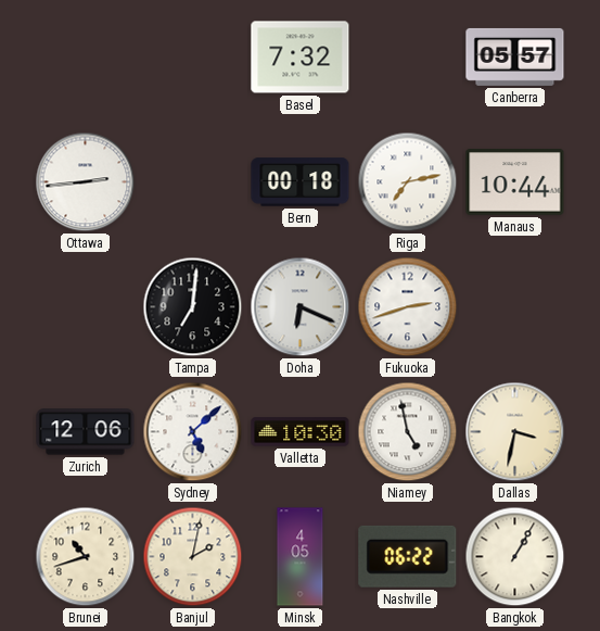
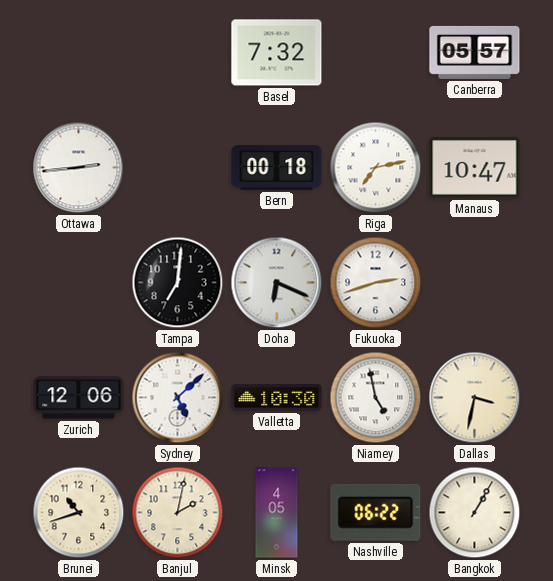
Manaus: 10:44 -> 10:47 (475, 168)
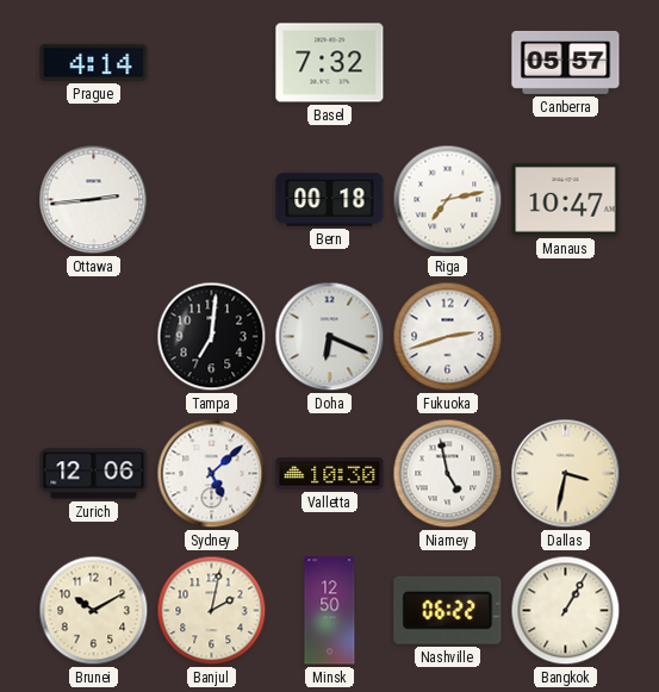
Prague: none -> 4:14 (94, 62)
Brunei: 10:42 -> 10:10 (94, 611)
Minsk: 4:05 -> 12:50 (330, 611)
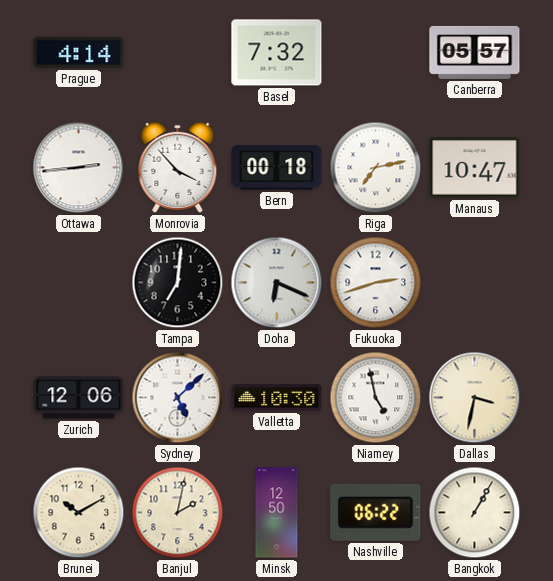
Monrovia: none -> 3:53 (178, 167)
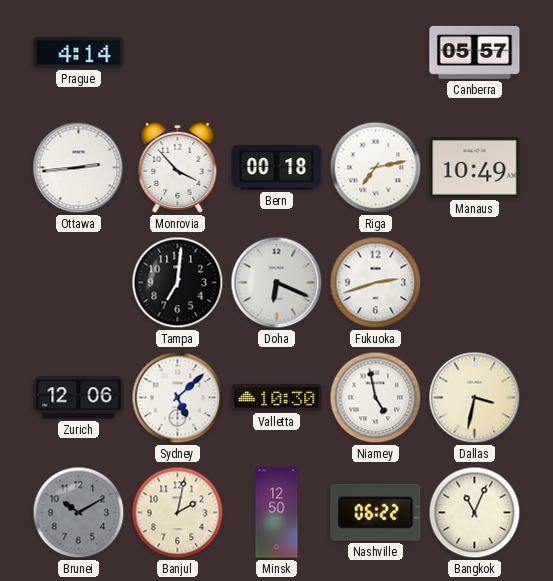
Basel: 7:32 -> none (277, 53)
Manaus: 10:47 -> 10:49 (475, 168)
Brunei dial: cream -> grey (79, 513)
Bangkok: 1:05 -> 11:04 (475, 513)
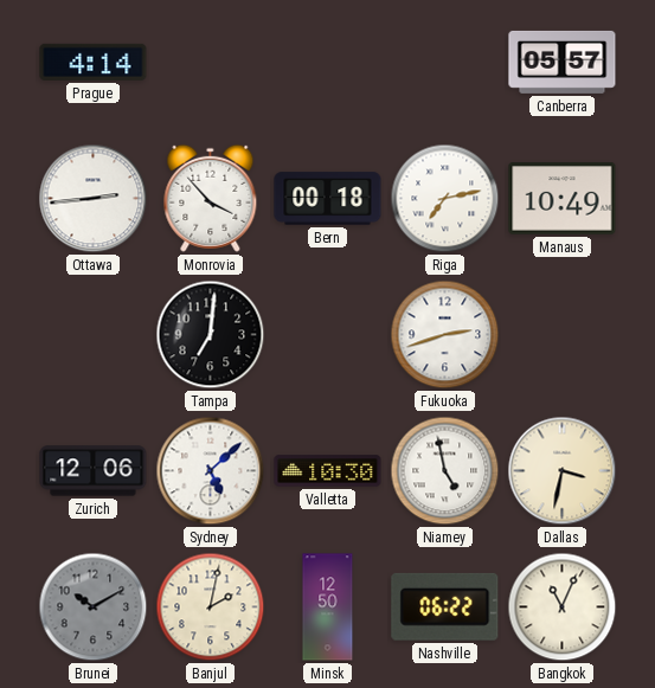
Doha: 6:19 -> none (277, 283)
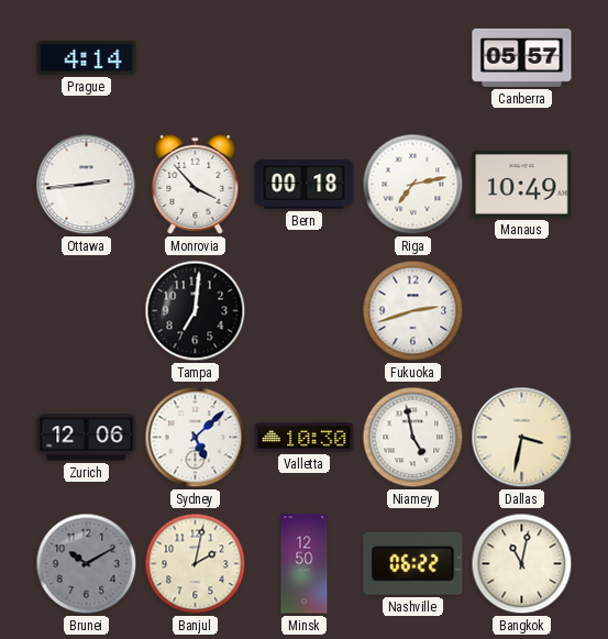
Bangkok: 11:04 -> 11:02 (522, 564)
